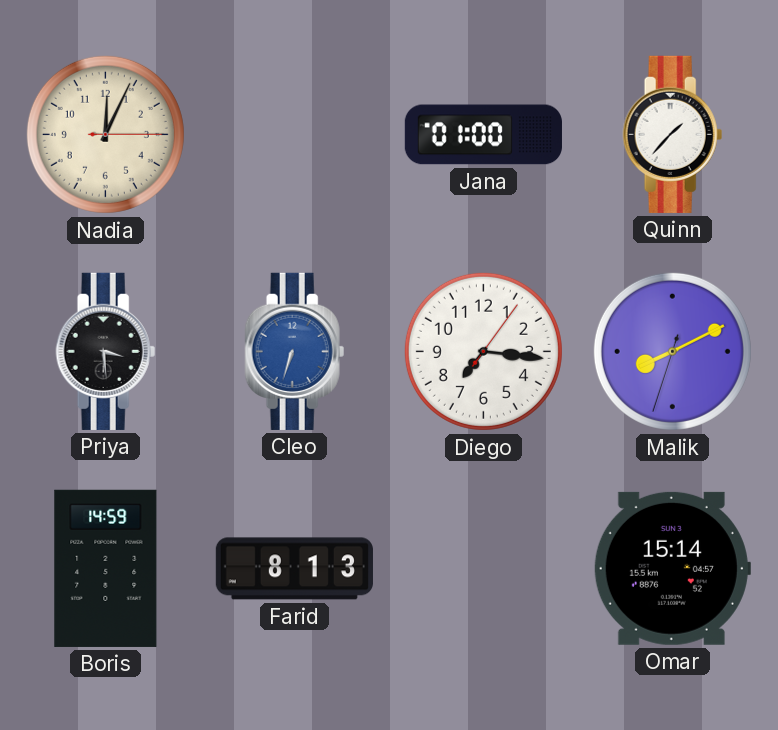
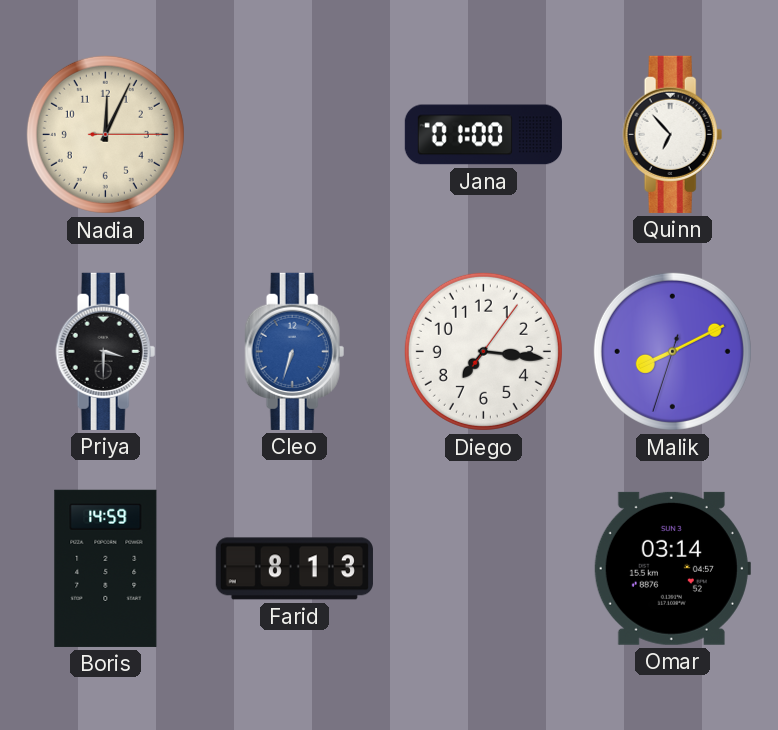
Quinn: 1:37 -> 6:53 (673, 134)
Priya: 3:29 -> 3:30 (106, 351)
Omar: 15:14 -> 03:14 (672, 568)
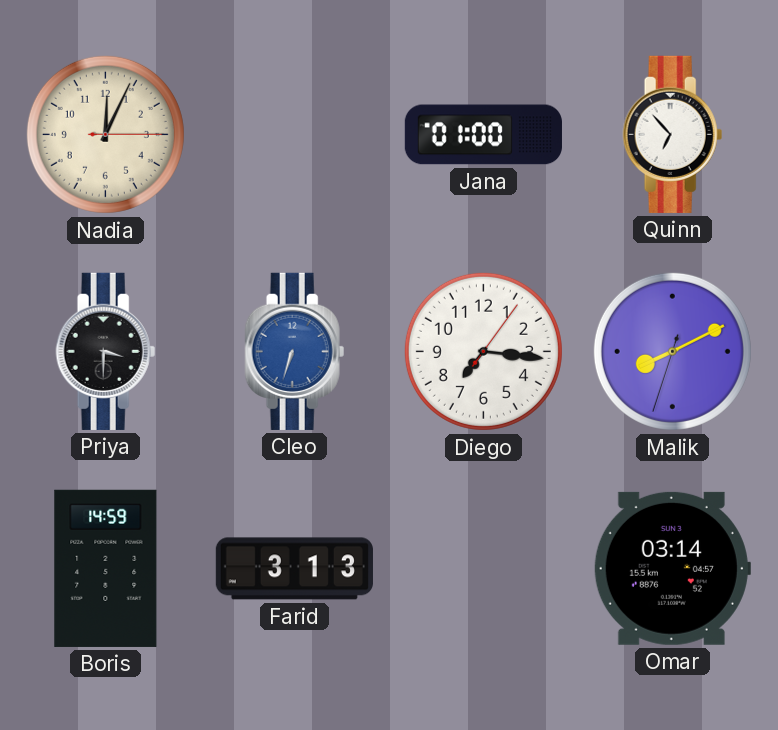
Farid: 8:13 -> 3:13 (294, 569)
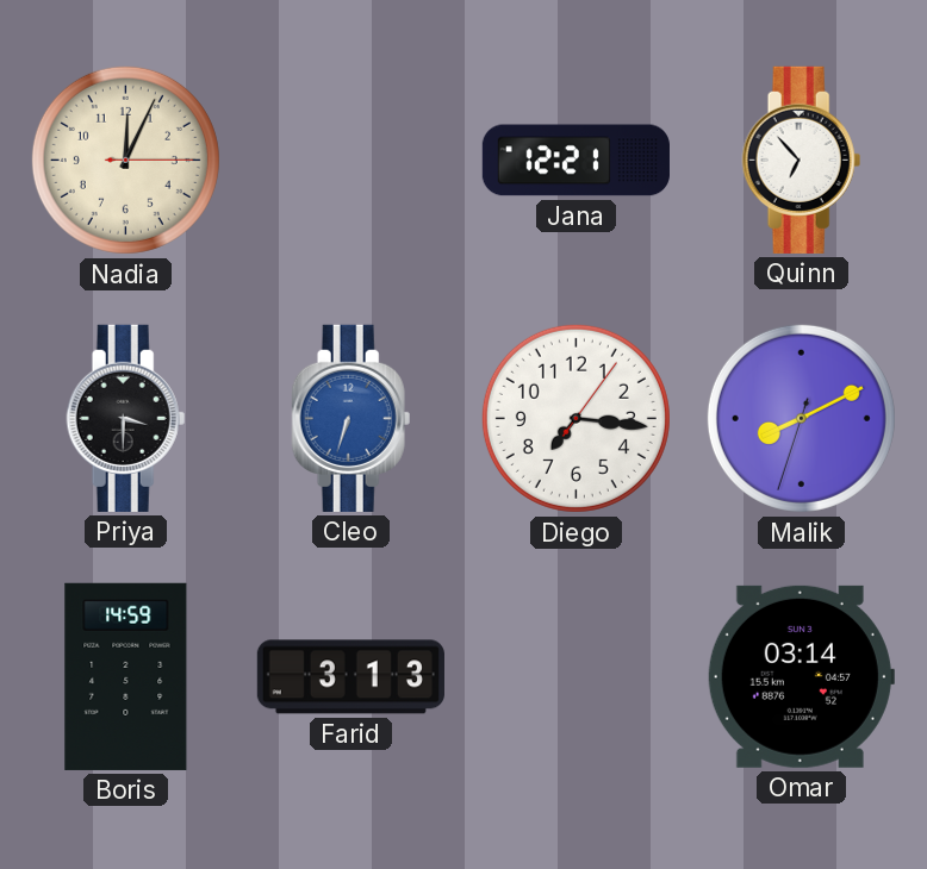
Jana: 01:00 -> 12:21 (576, 161)
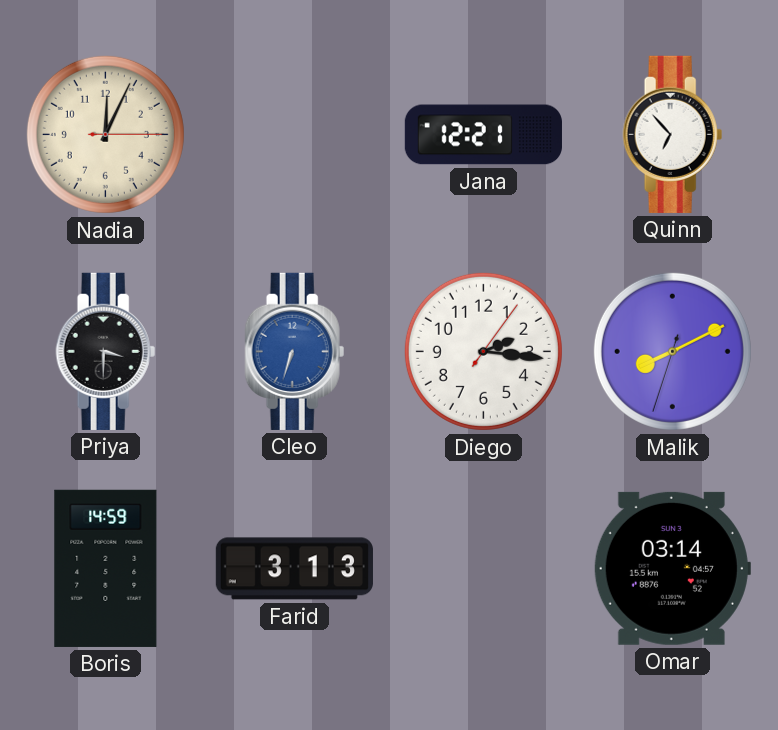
Diego: 7:16 -> 2:16 (483, 351)
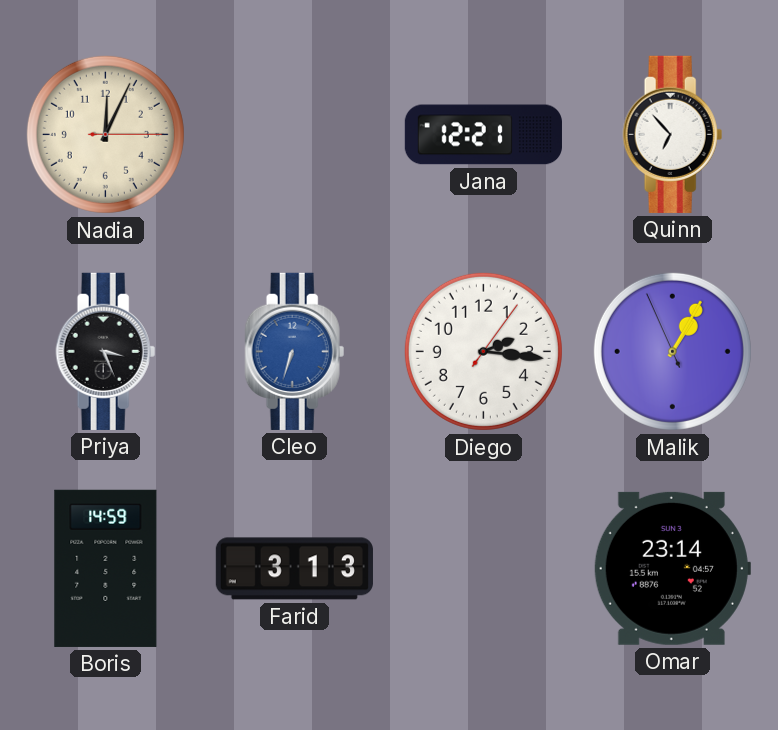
Priya: 3:30 -> 3:26 (106, 351)
Malik: 8:10 -> 1:04 (672, 351)
Omar: 03:14 -> 23:14 (672, 568)
